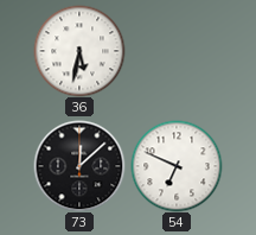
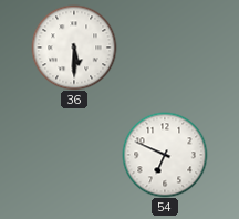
36: 5:32 -> 5:30 (74, 48)
73: 12:08 -> none (79, 166)
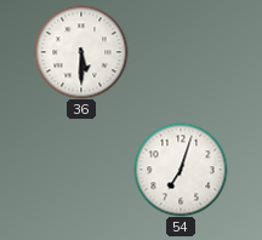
54: 6:49 -> 7:03 (181, 170)
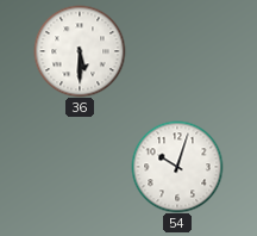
54: 7:03 -> 10:03 (177, 167)
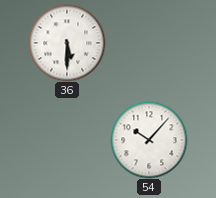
54: 10:03 -> 10:07 (149, 140)
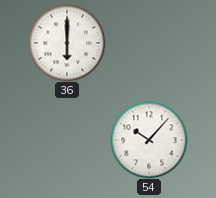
36: 5:30 -> 6:00 (67, 43)
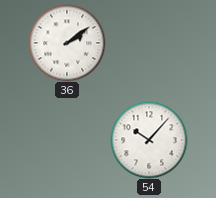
36: 6:00 -> 2:09 (67, 43)
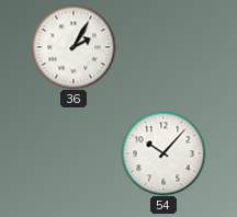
36: 2:09 -> 2:05 (74, 47)
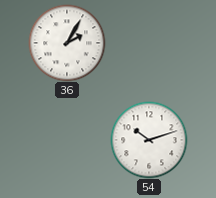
54: 10:07 -> 10:12 (149, 140)
